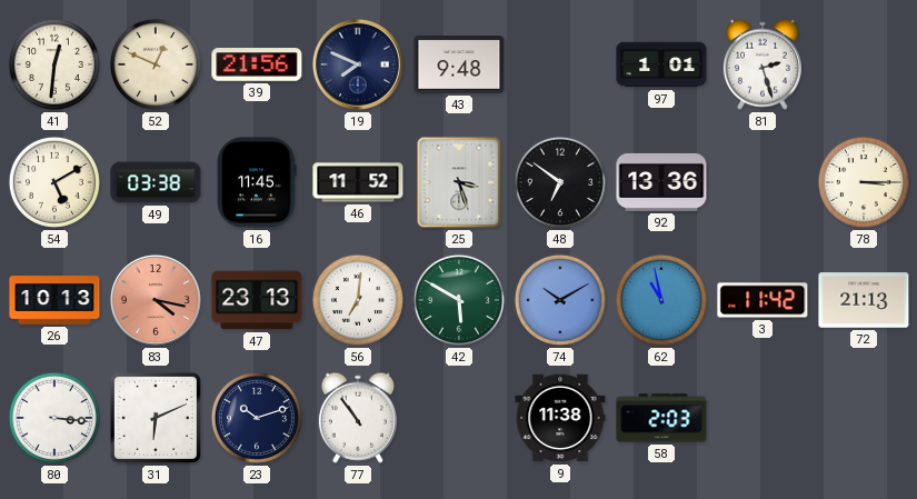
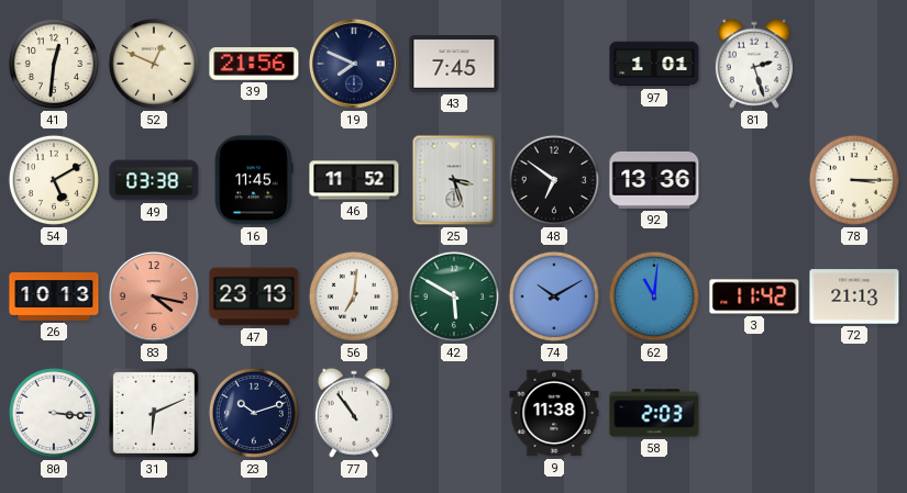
43: 9:48 -> 7:45 (454, 65)
62: 10:58 -> 11:01 (654, 296)
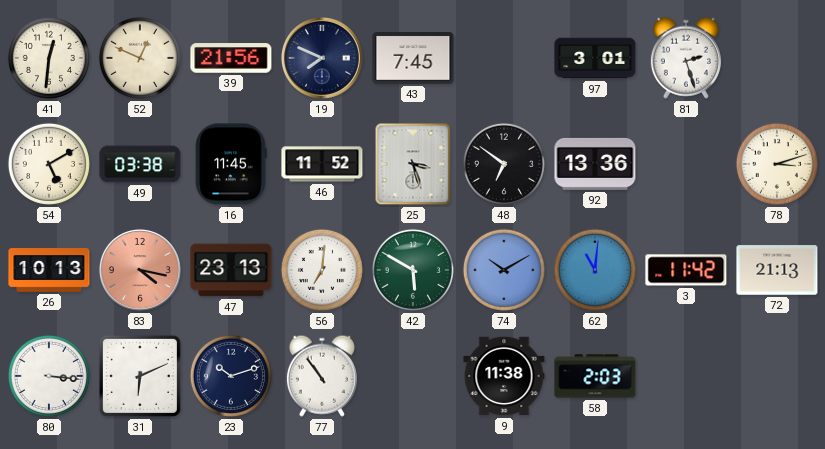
97: 1:01 -> 3:01 (595, 58)
78: 3:15 -> 3:12 (777, 164)
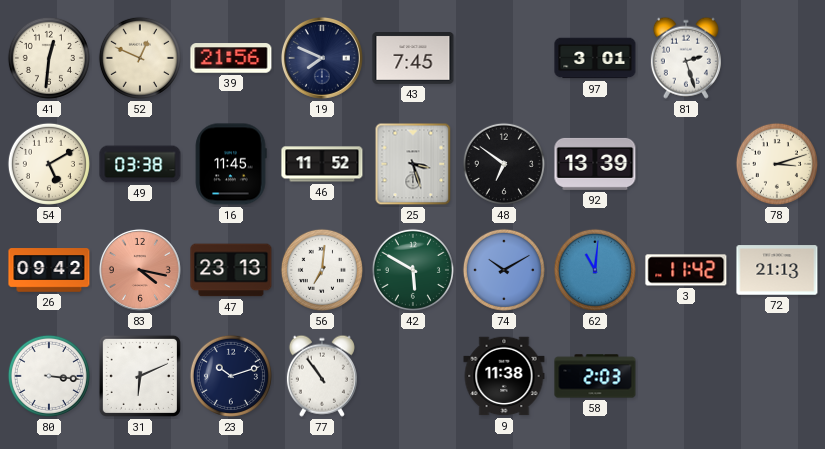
92: 13:36 -> 13:39 (595, 164)
26: 10:13 -> 09:42 (49, 270)
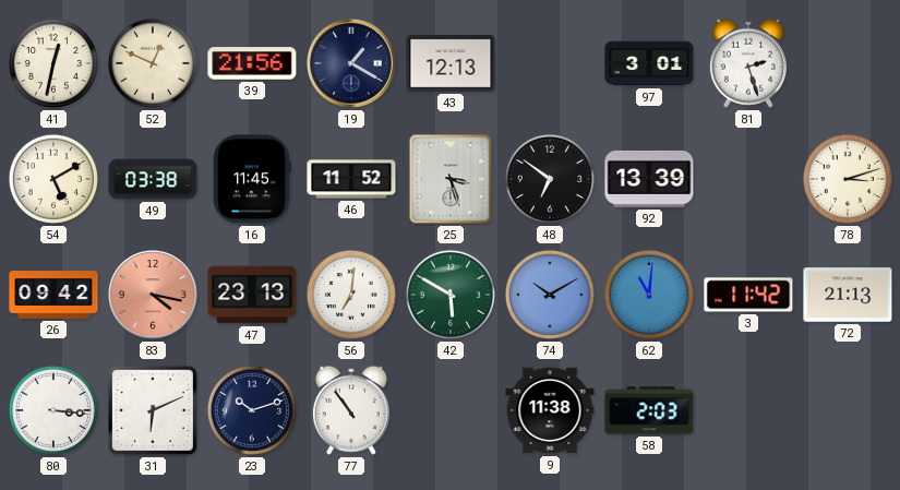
41: 12:31 -> 12:32 (53, 63)
19: 7:49 -> 1:20 (351, 63)
43: 7:45 -> 12:13 (451, 64)
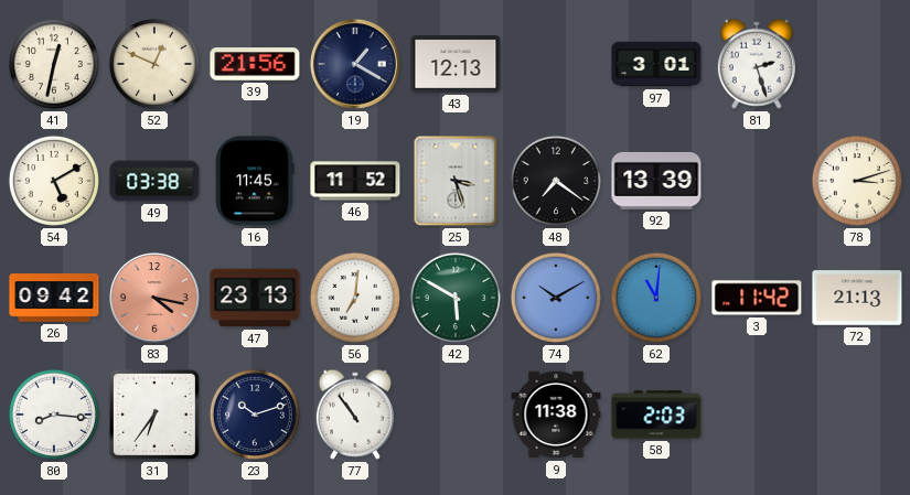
48: 6:51 -> 7:21 (556, 181)
80: 3:16 -> 8:16 (54, 415)
31: 6:11 -> 6:36 (154, 415)
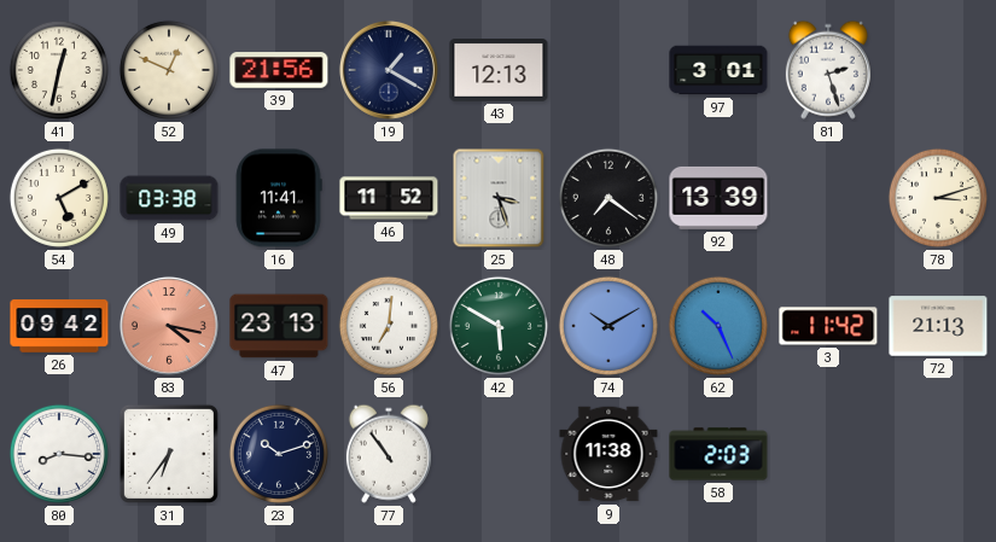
16: 11:45 -> 11:41 (279, 198)
62: 11:01 -> 10:26 (718, 326)
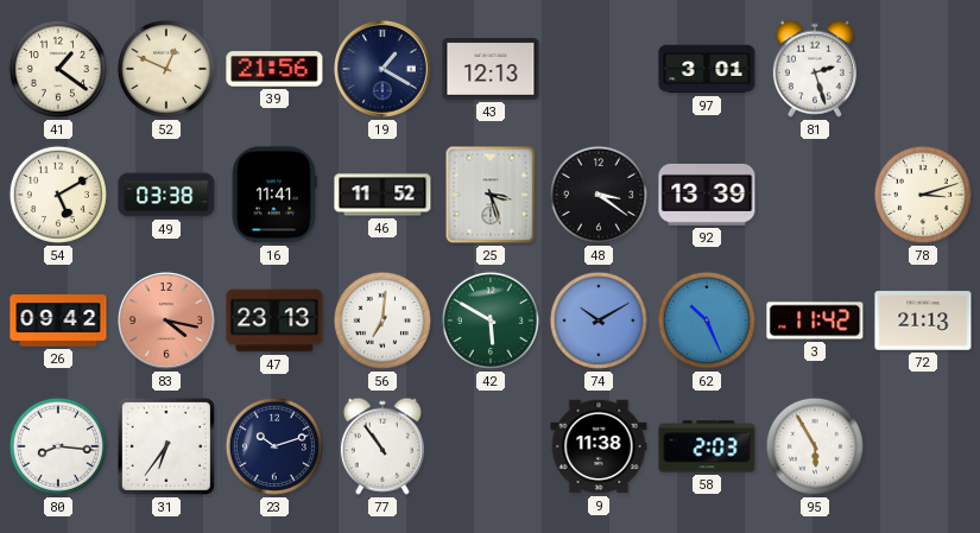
41: 12:32 -> 1:21 (58, 69)
48: 7:21 -> 3:21 (599, 195)
95: none -> 5:55 (815, 446)
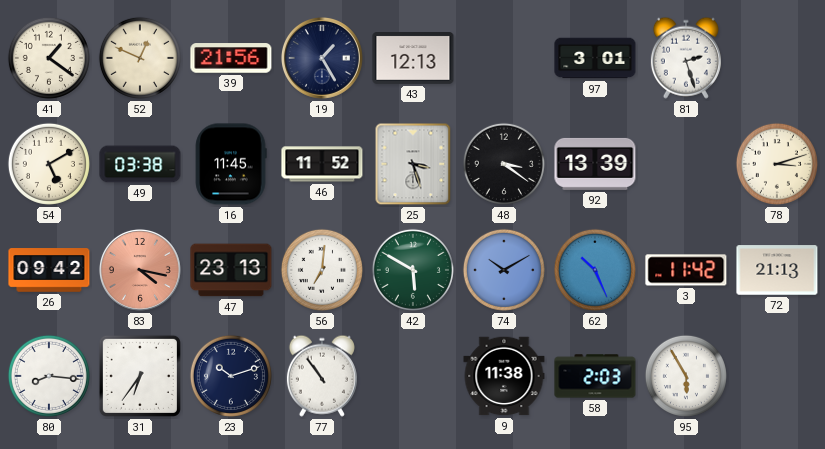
19: 1:20 -> 1:25 (322, 58)
16: 11:41 -> 11:45 (231, 164)
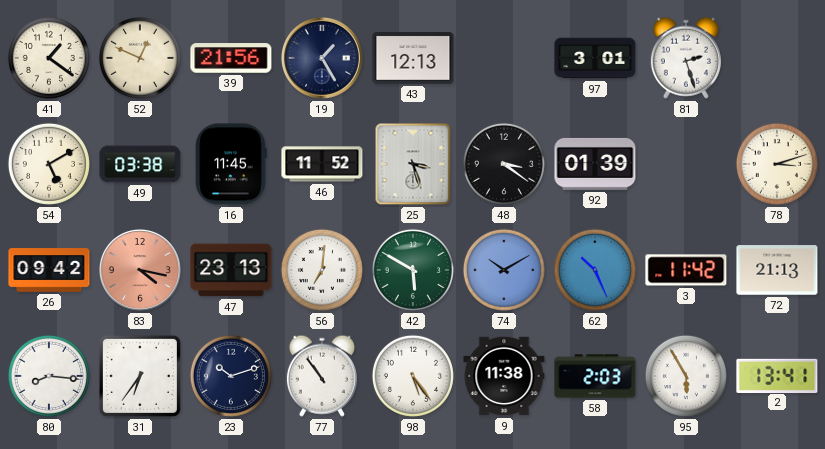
92: 13:39 -> 01:39 (595, 164)
98: none -> 5:24 (413, 376)
2: none -> 13:41 (777, 375)
